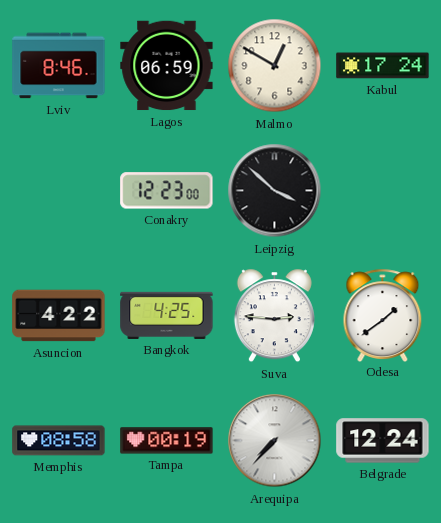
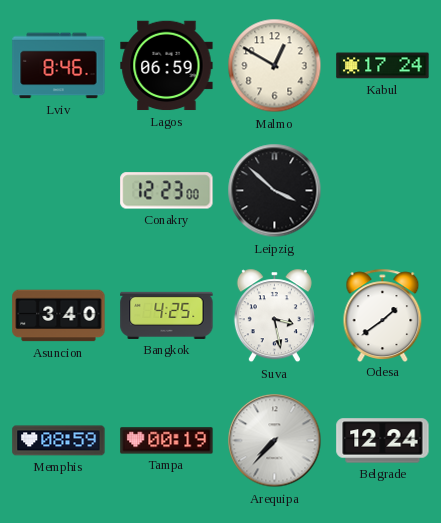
Asuncion: 4:22 -> 3:40 (59, 316)
Suva: 2:46 -> 3:28 (274, 316)
Memphis: 08:58 -> 08:59 (59, 441)
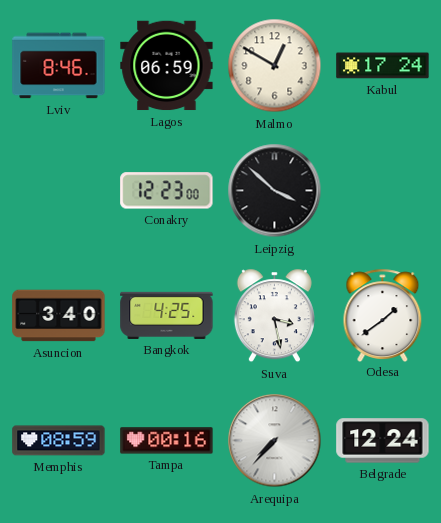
Tampa: 00:19 -> 00:16 (167, 441)
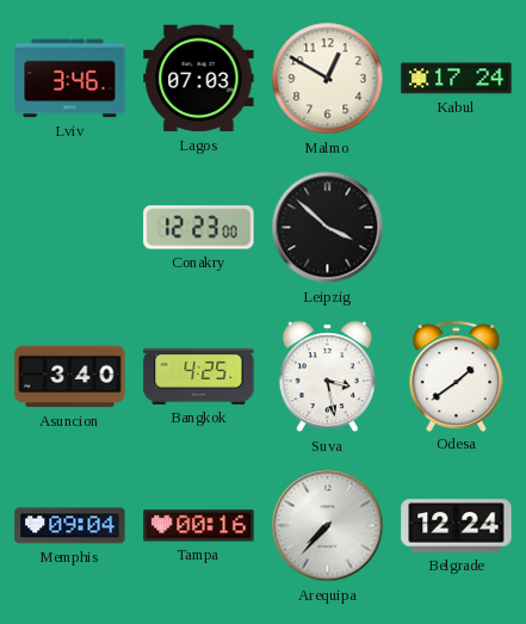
Lviv: 8:46 -> 3:46 (70, 79)
Lagos: 06:59 -> 07:03 (199, 79)
Memphis: 08:59 -> 09:04 (70, 526)
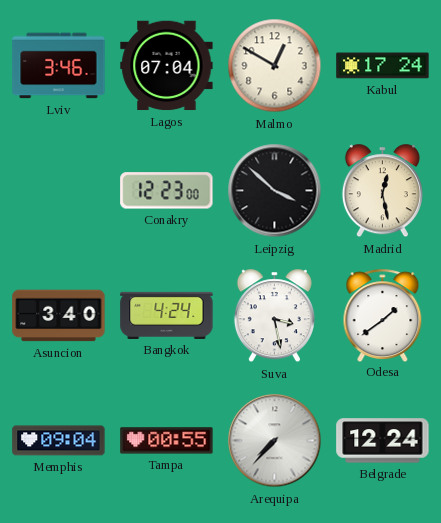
Lagos: 07:03 -> 07:04 (167, 66)
Madrid: none -> 12:28 (382, 191)
Bangkok: 4:25 -> 4:24 (167, 315)
Tampa: 00:16 -> 00:55 (167, 441)
